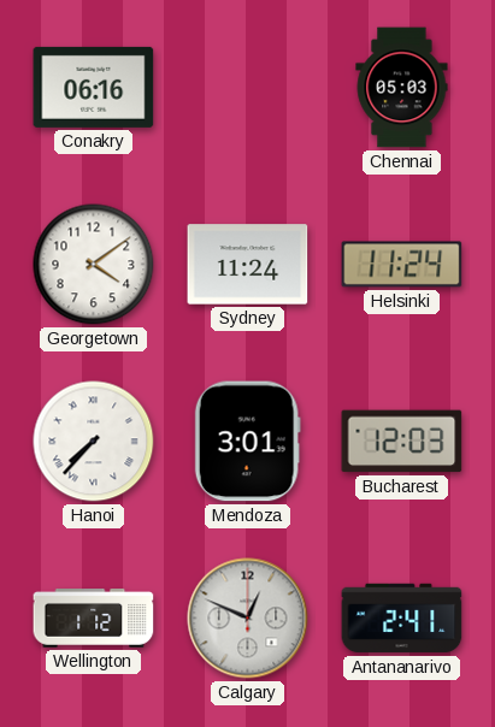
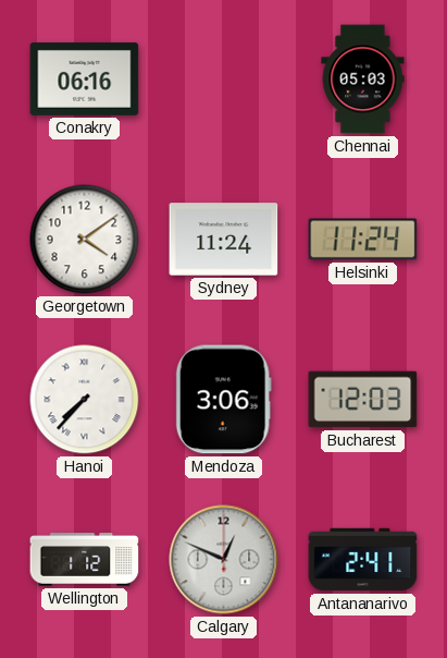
Mendoza: 3:01 -> 3:06 (223, 400)
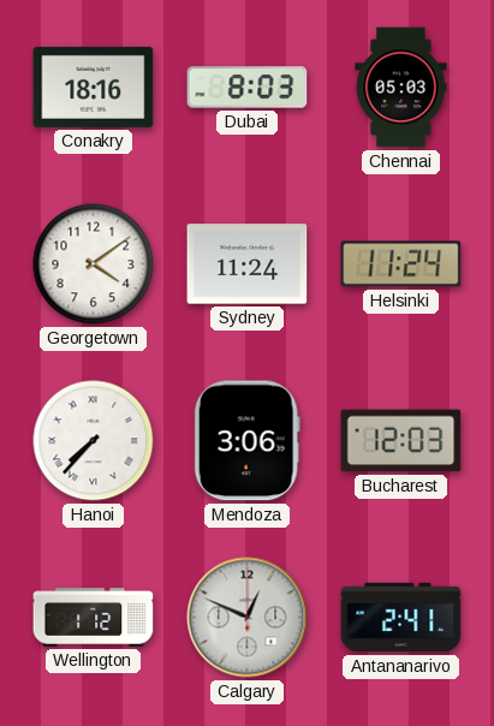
Conakry: 06:16 -> 18:16 (94, 87)
Dubai: none -> 8:03 (248, 88)
